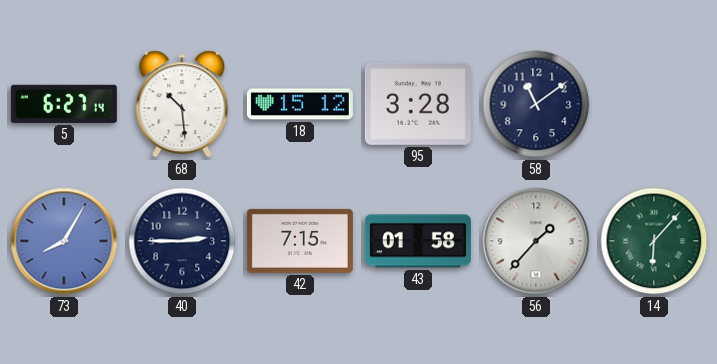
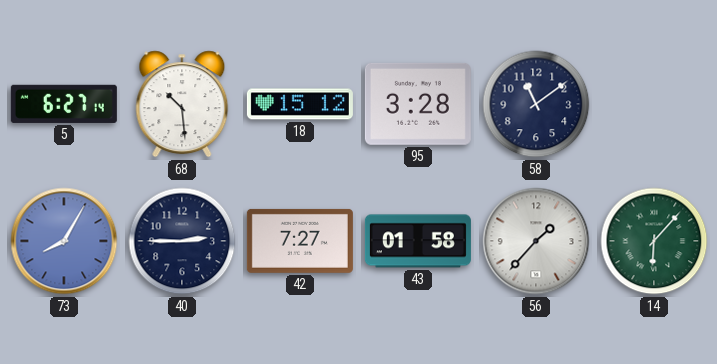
42: 7:15 -> 7:27 (300, 241)
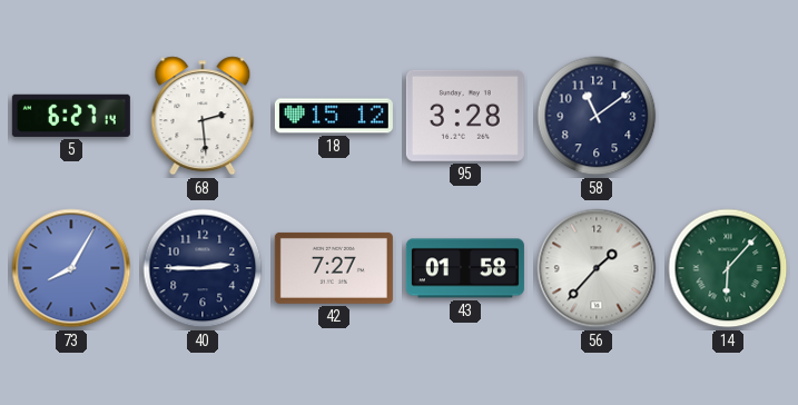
68: 10:29 -> 2:29 (203, 116)
